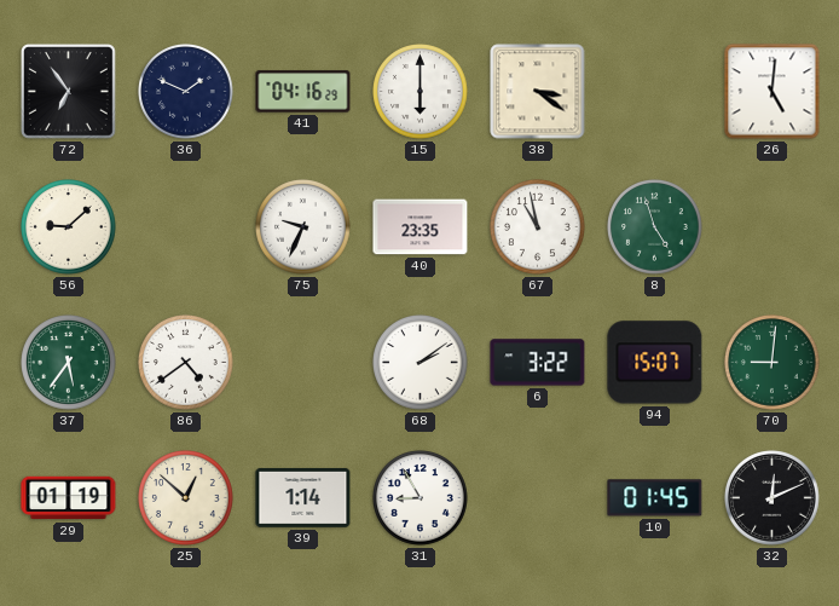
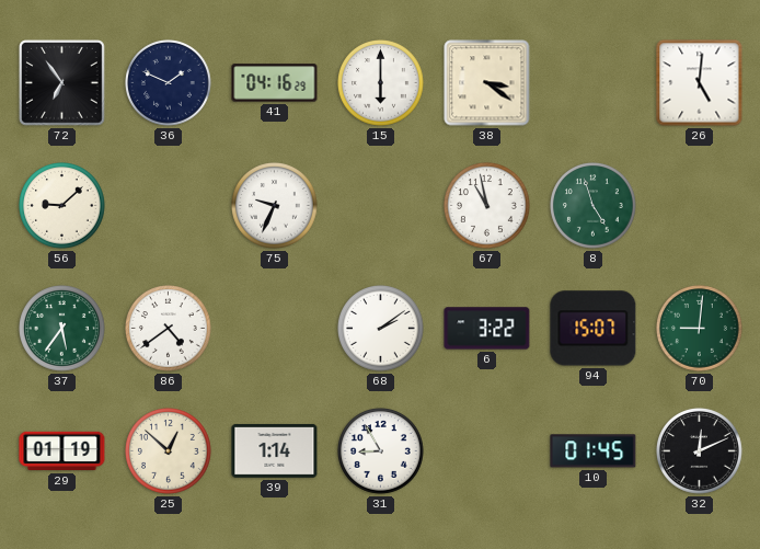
40: 23:35 -> none (421, 227)
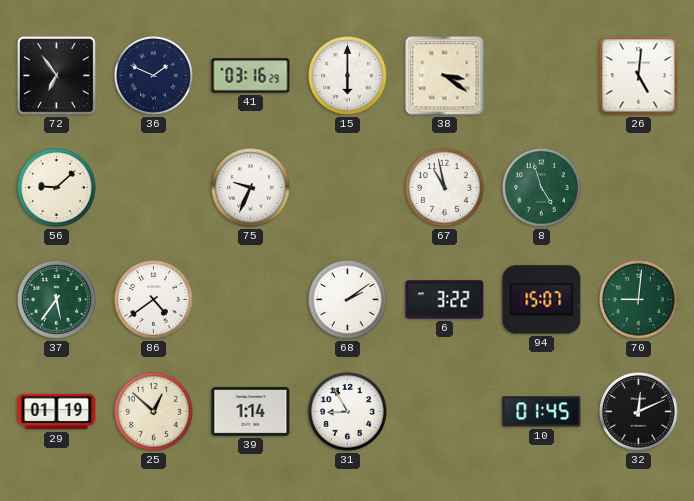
41: 04:16 -> 03:16 (251, 76)
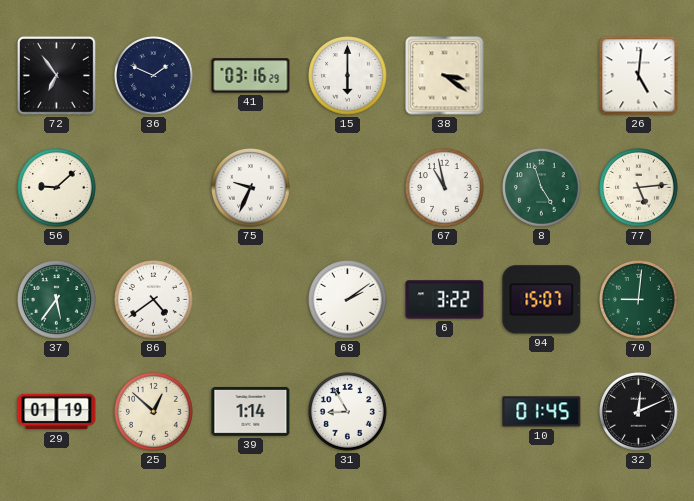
77: none -> 5:14 (639, 188)
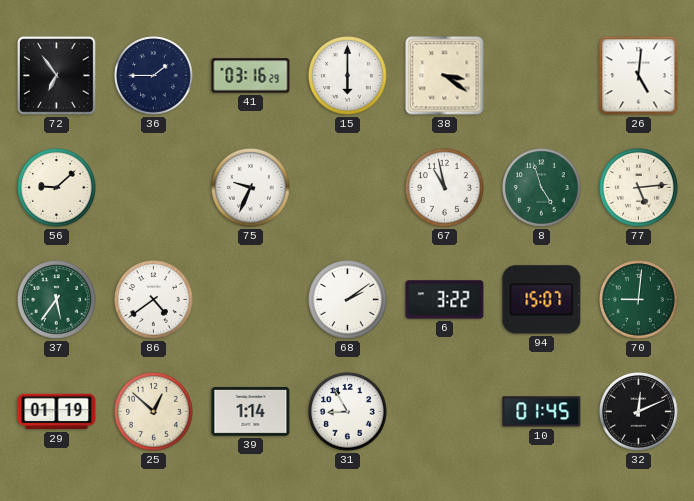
36: 1:49 -> 1:45 (154, 76)
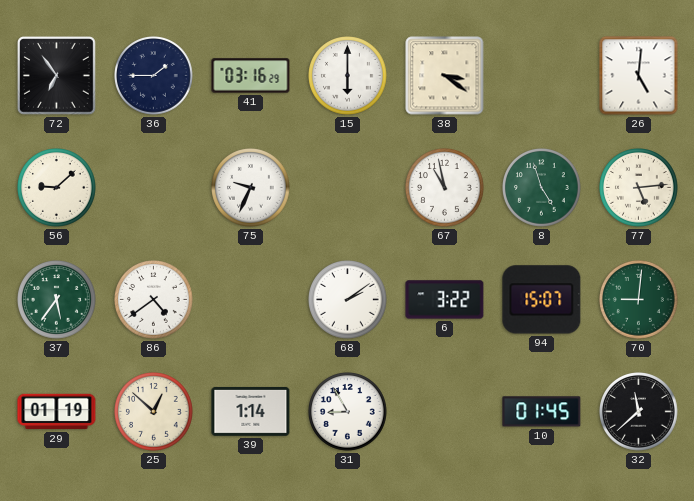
32: 12:11 -> 11:38 (639, 412)
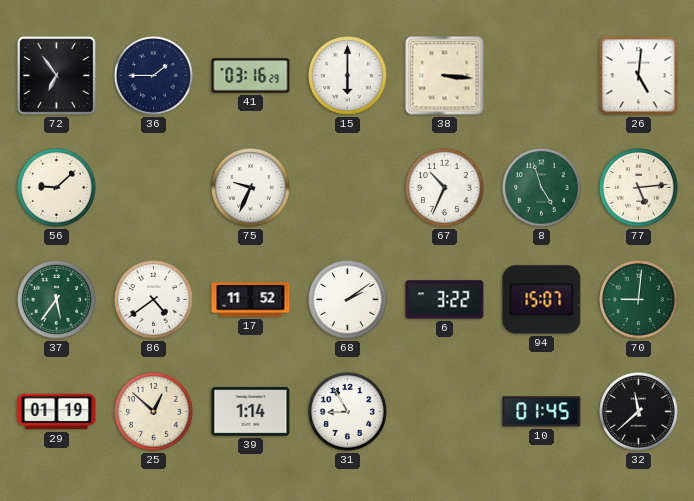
38: 3:21 -> 3:16 (445, 76)
67: 10:58 -> 10:34 (445, 188)
17: none -> 11:52 (251, 300)
